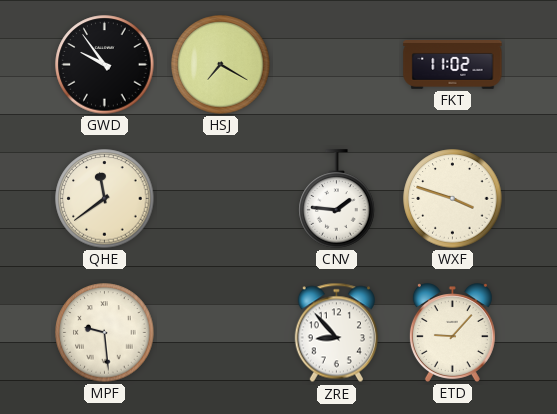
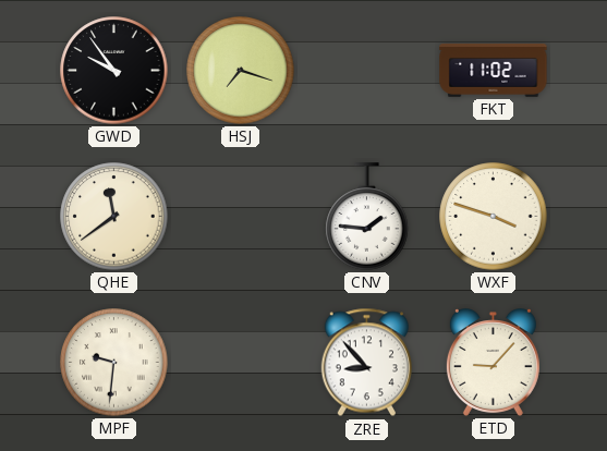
HSJ: 7:20 -> 7:18 (241, 71)
MPF: 9:29 -> 9:31 (114, 363)
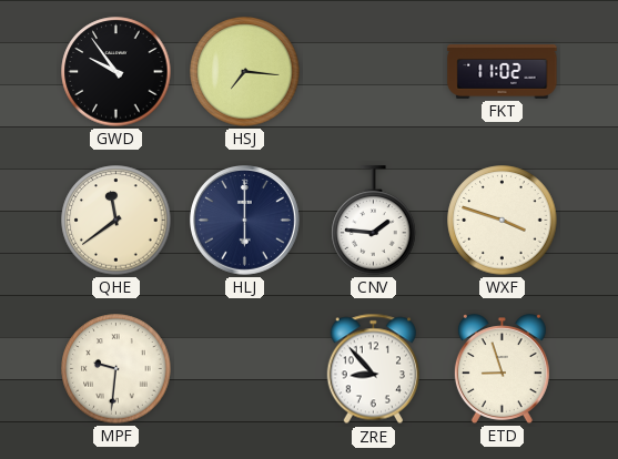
HSJ: 7:18 -> 7:16 (245, 72)
HLJ: none -> 6:00 (245, 221)
ETD: 9:07 -> 8:57 (502, 369)
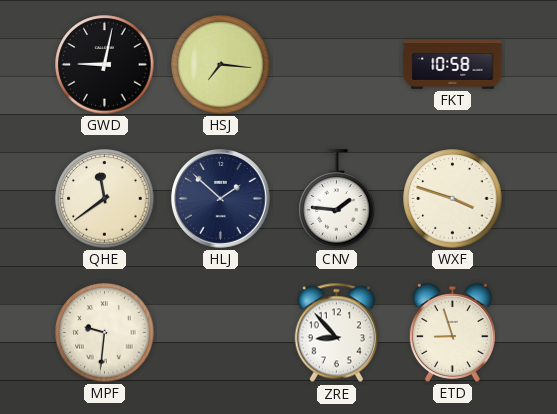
GWD: 9:54 -> 9:02 (105, 65)
FKT: 11:02 -> 10:58 (453, 65)
HLJ: 6:00 -> 1:52 (221, 199)
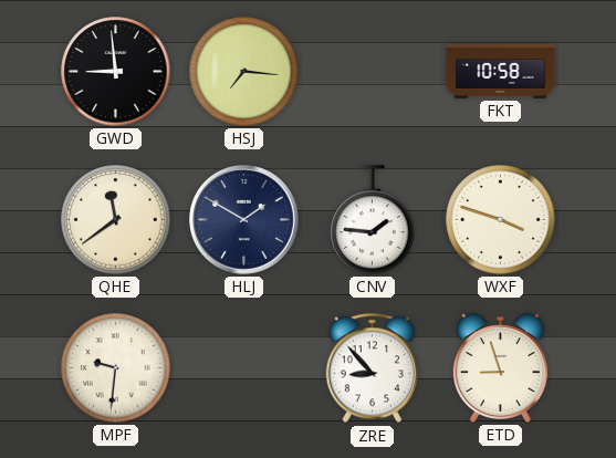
GWD: 9:02 -> 8:59 (116, 72)
HLJ: 1:52 -> 1:50 (244, 220)
